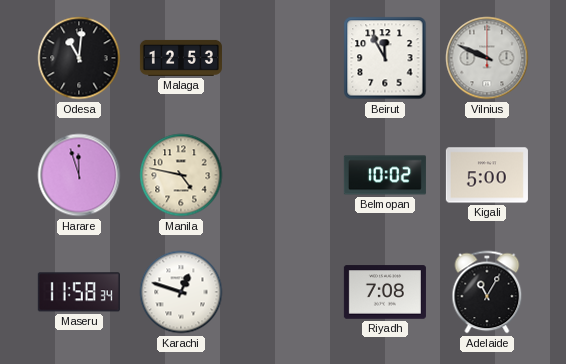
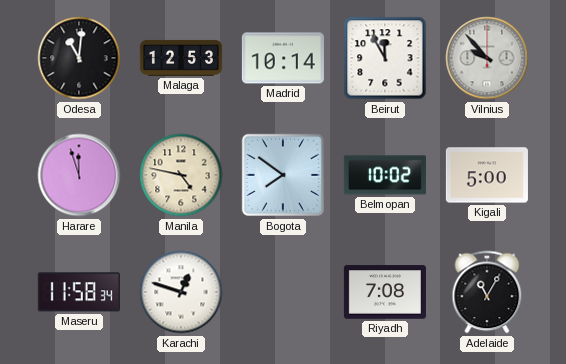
Madrid: none -> 10:14 (283, 58)
Vilnius: 9:49 -> 9:53 (487, 58)
Bogota: none -> 7:51 (282, 175)
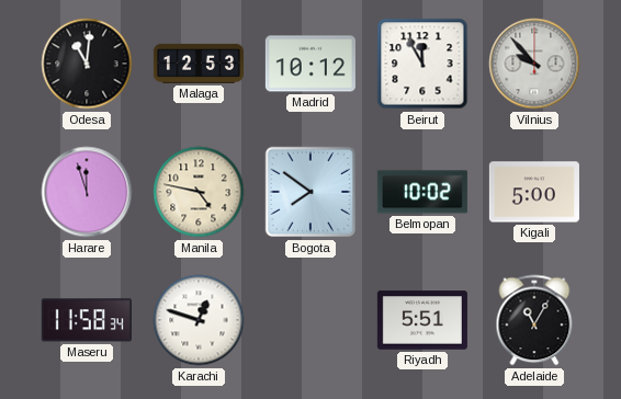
Madrid: 10:14 -> 10:12 (310, 64)
Riyadh: 7:08 -> 5:51 (422, 320)
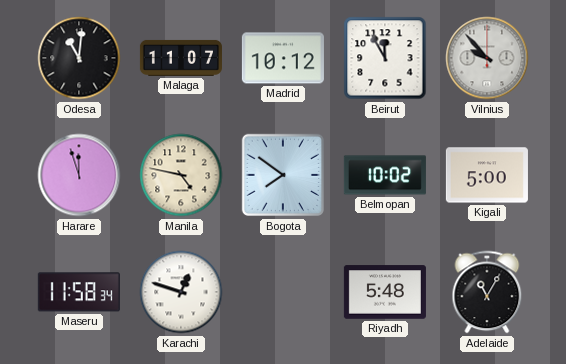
Malaga: 12:53 -> 11:07 (181, 58)
Riyadh: 5:51 -> 5:48 (385, 292)
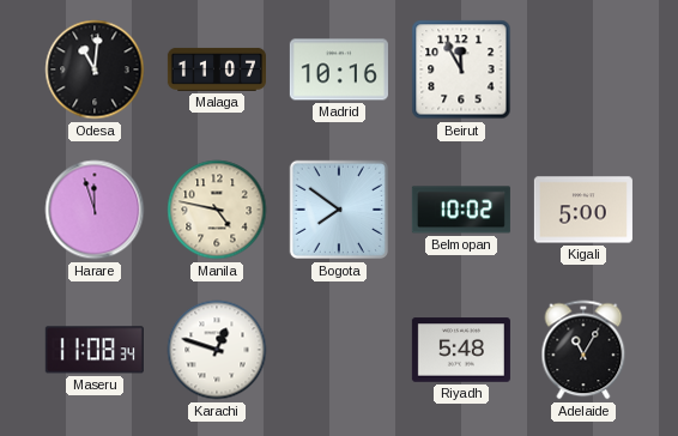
Madrid: 10:12 -> 10:16 (339, 69)
Vilnius: 9:53 -> none (487, 58)
Maseru: 11:58 -> 11:08 (95, 350)
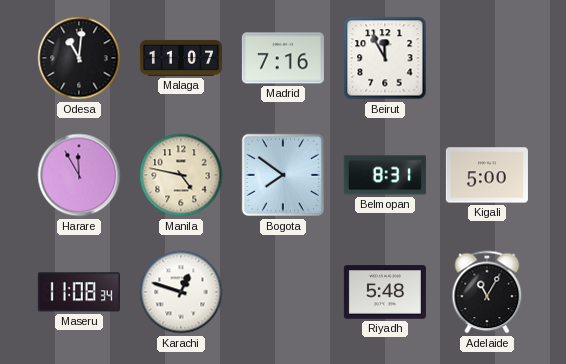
Madrid: 10:16 -> 7:16 (283, 58)
Harare: 11:57 -> 11:55 (79, 175)
Belmopan: 10:02 -> 8:31 (385, 175)
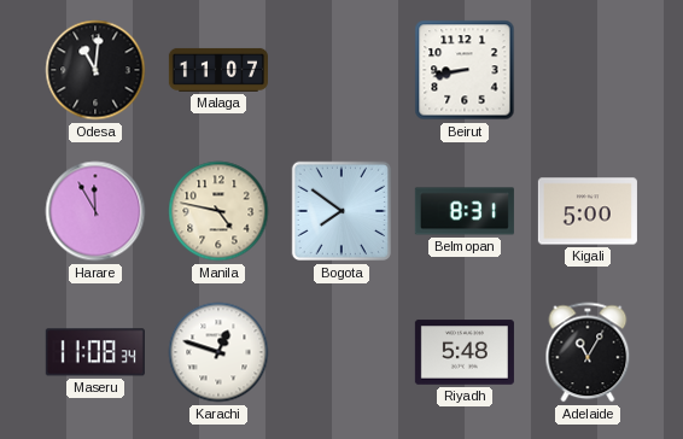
Madrid: 7:16 -> none (283, 58)
Beirut: 11:55 -> 8:43 (465, 70)
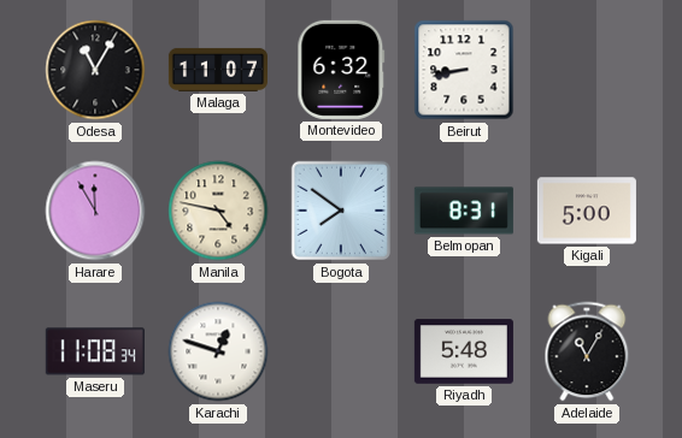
Odesa: 11:01 -> 11:05 (95, 70)
Montevideo: none -> 6:32 (341, 70)
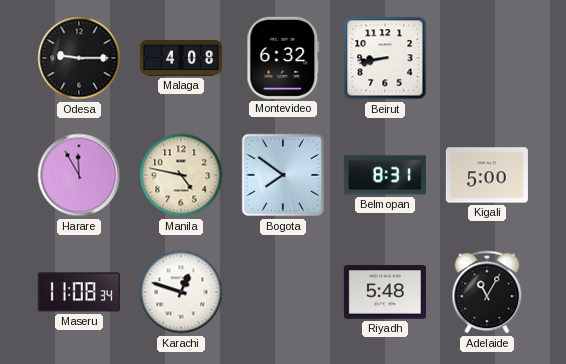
Odesa: 11:05 -> 9:15 (79, 58)
Malaga: 11:07 -> 4:08 (181, 58)
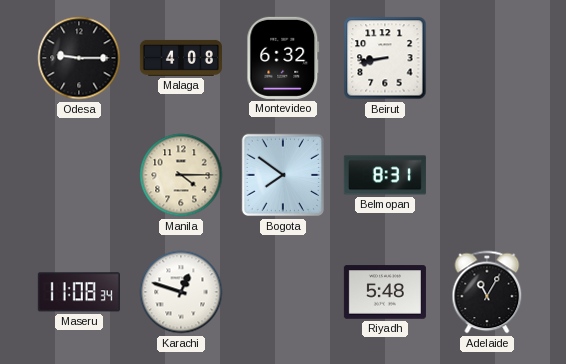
Harare: 11:55 -> none (79, 175)
Manila: 4:47 -> 4:15 (181, 175)
Kigali: 5:00 -> none (487, 175)
